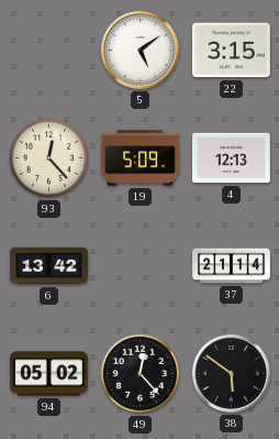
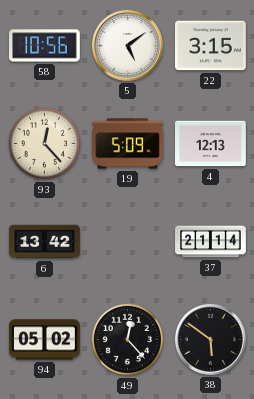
58: none -> 10:56 (45, 46)
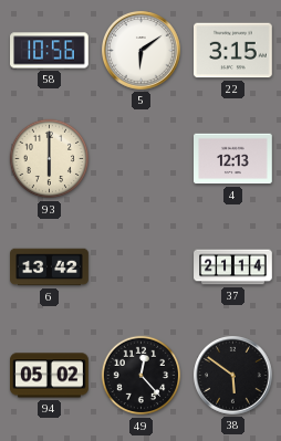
5: 5:09 -> 6:09 (142, 51)
93: 12:23 -> 6:00 (50, 159)
19: 5:09 -> none (128, 144)
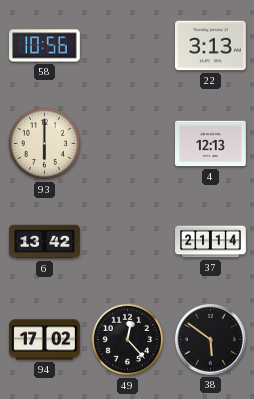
5: 6:09 -> none (142, 51)
22: 3:15 -> 3:13 (211, 46)
94: 05:02 -> 17:02 (45, 340)
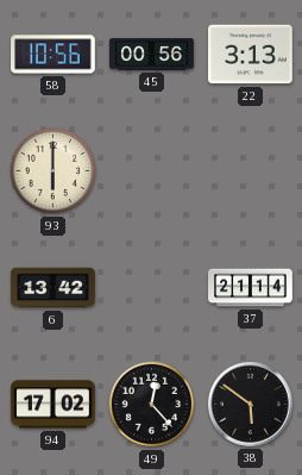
45: none -> 00:56 (152, 55)
4: 12:13 -> none (211, 144)
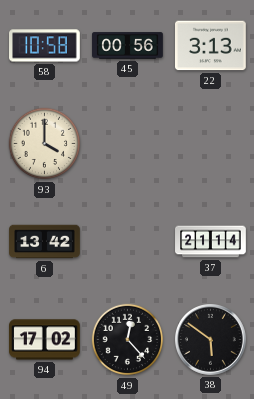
58: 10:56 -> 10:58 (45, 46)
93: 6:00 -> 4:00 (45, 144)
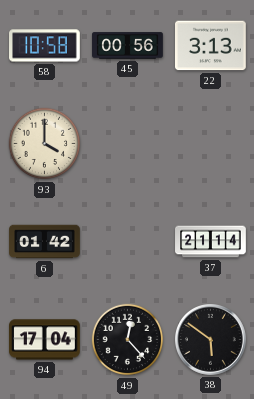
6: 13:42 -> 01:42 (45, 242)
94: 17:02 -> 17:04 (45, 340)
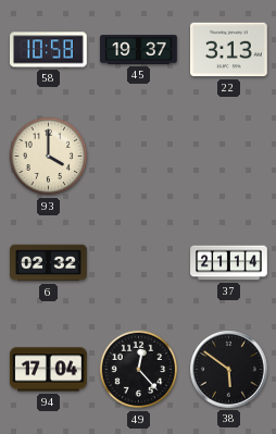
45: 00:56 -> 19:37 (139, 50)
6: 01:42 -> 02:32 (49, 263)
